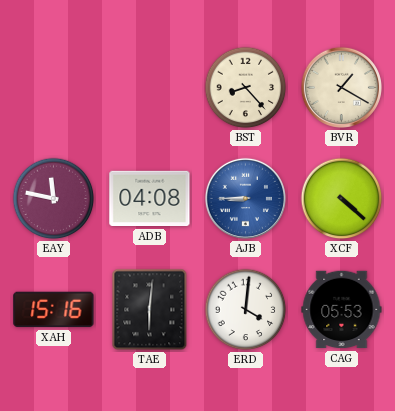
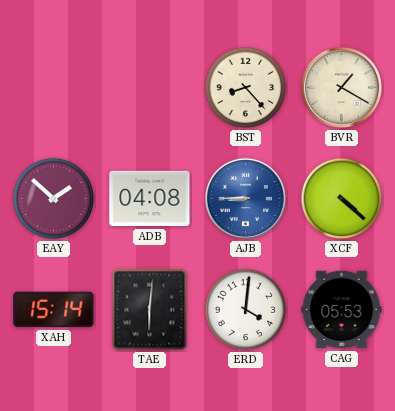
EAY: 11:47 -> 1:52 (54, 199)
XAH: 15:16 -> 15:14 (54, 310)
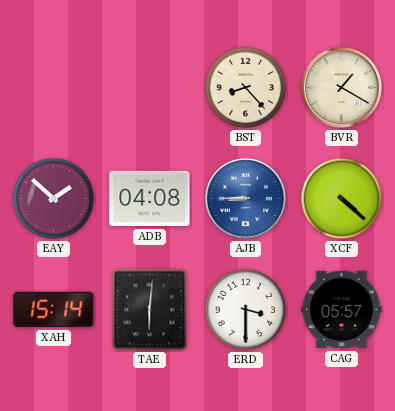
ERD: 4:01 -> 3:30 (246, 310)
CAG: 05:53 -> 05:57 (342, 310)
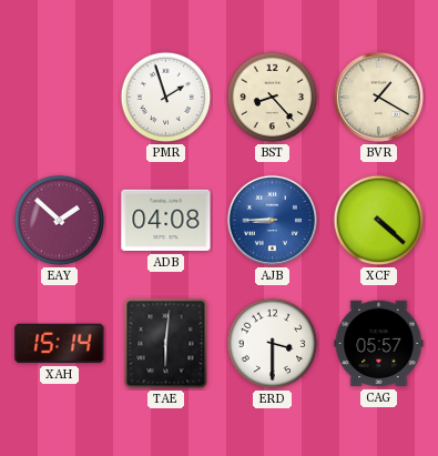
PMR: none -> 1:57 (166, 98)
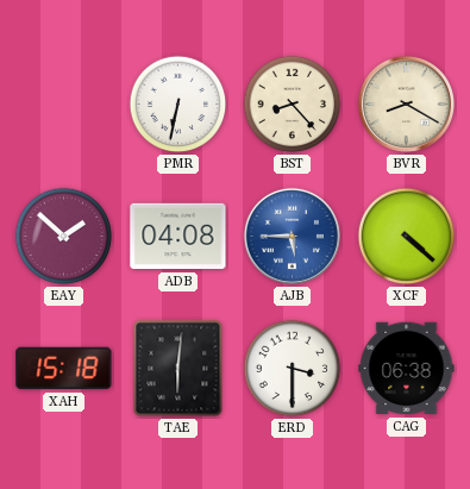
PMR: 1:57 -> 6:32 (178, 105)
BVR: 1:20 -> 8:20 (406, 104)
AJB: 8:45 -> 5:45 (292, 236)
XAH: 15:14 -> 15:18 (64, 369)
CAG: 05:57 -> 06:38 (407, 369)
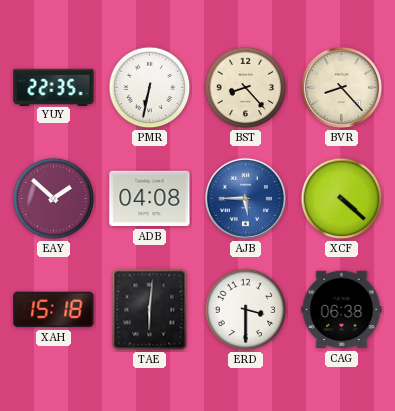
YUY: none -> 22:35 (54, 87)
BVR: 8:20 -> 8:23 (341, 87)
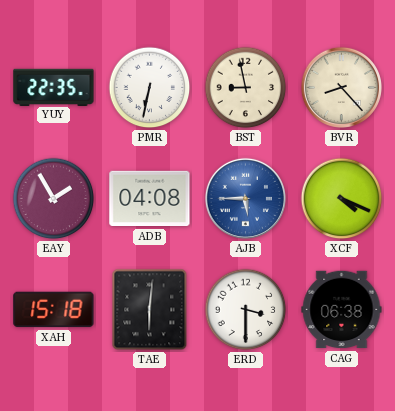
BST: 8:23 -> 8:58 (246, 88)
EAY: 1:52 -> 1:55 (54, 199)
XCF: 4:22 -> 4:19 (342, 199)
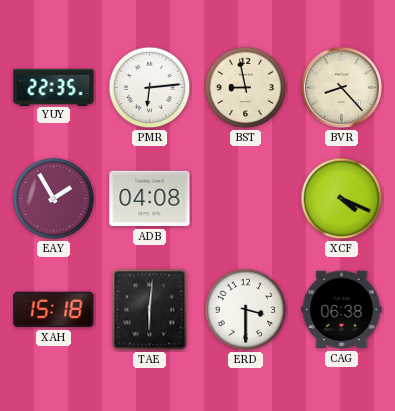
PMR: 6:32 -> 6:14 (150, 88)
AJB: 5:45 -> none (245, 198)
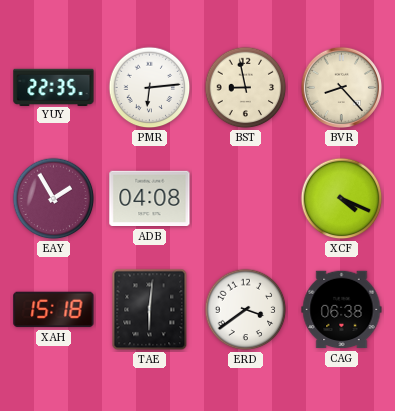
ERD: 3:30 -> 3:39 (246, 310)
